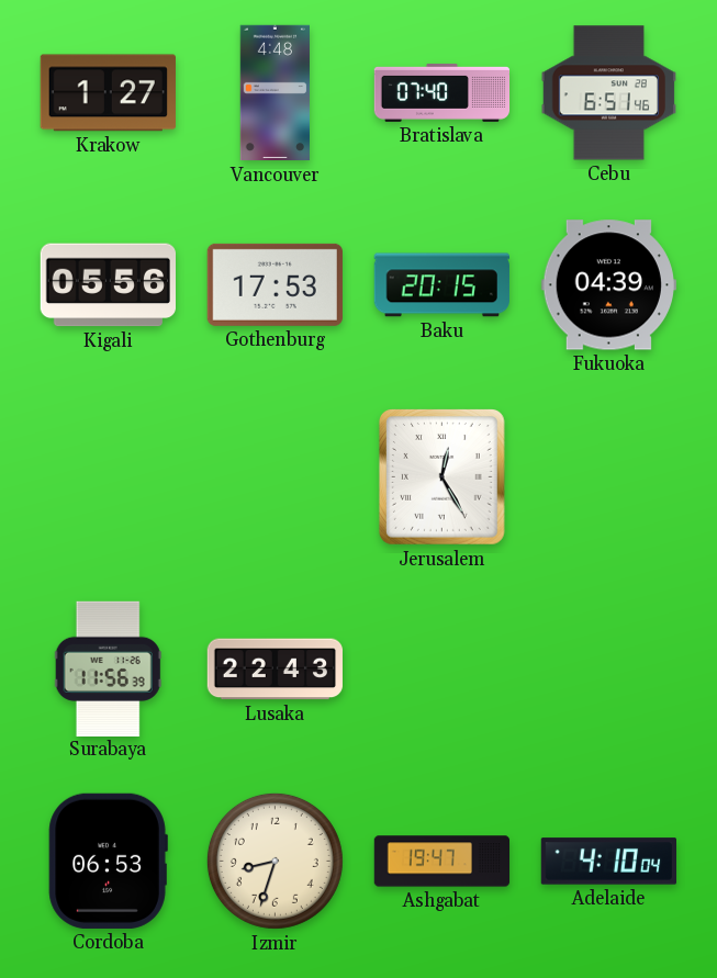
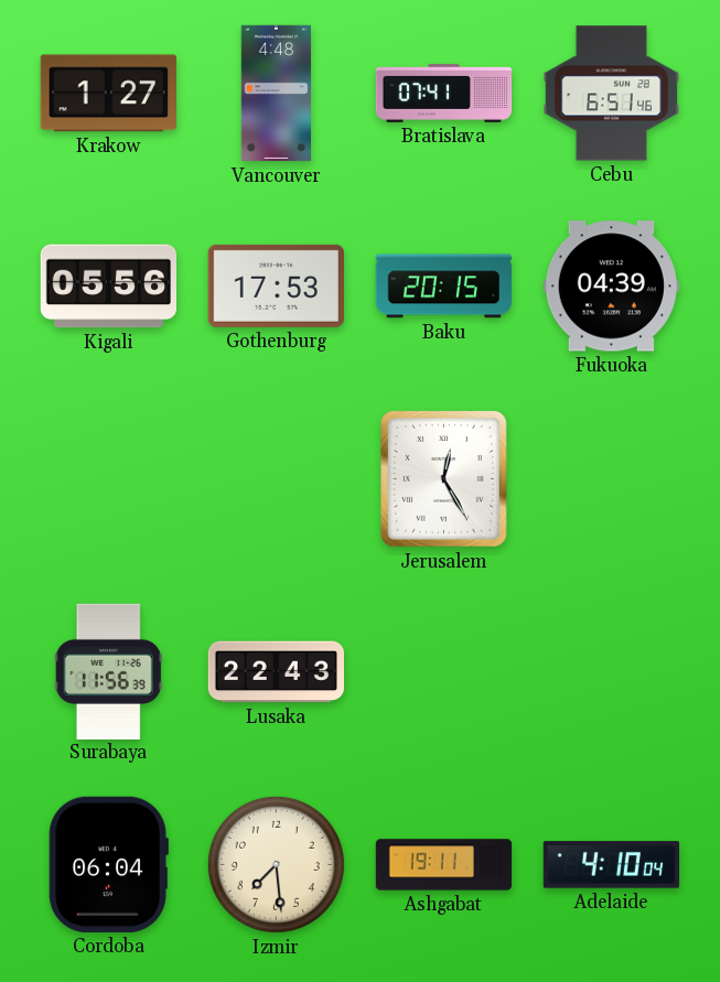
Bratislava: 07:40 -> 07:41 (444, 93)
Cordoba: 06:53 -> 06:04 (108, 864)
Izmir: 8:33 -> 7:29 (276, 864)
Ashgabat: 19:47 -> 19:11 (444, 865)
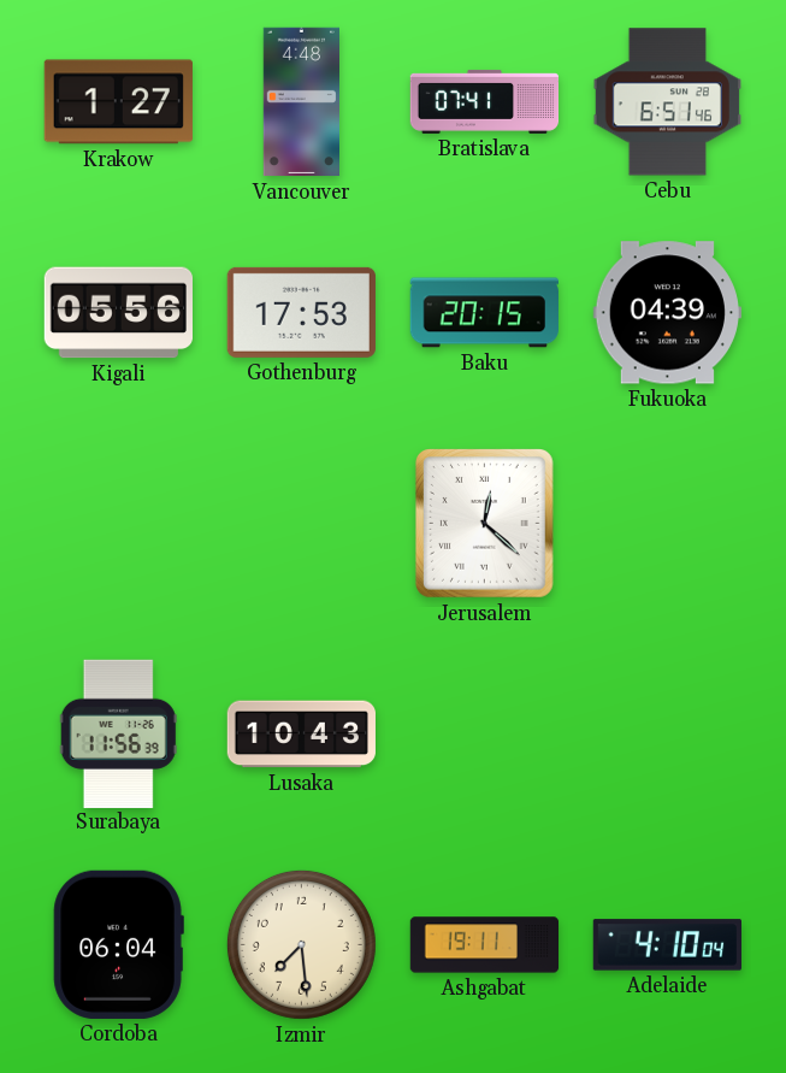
Jerusalem: 12:25 -> 12:22 (484, 524)
Lusaka: 22:43 -> 10:43 (301, 735)
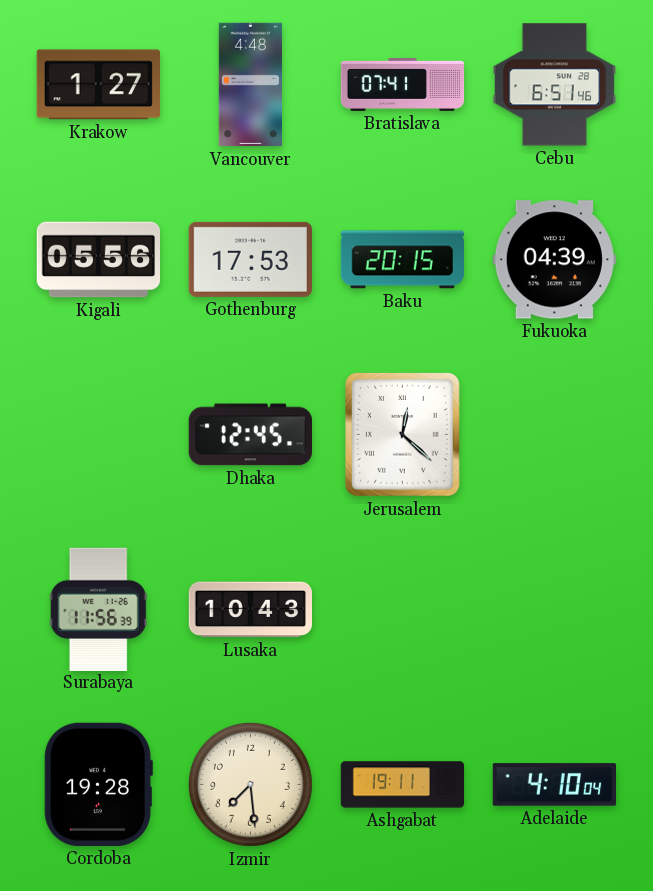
Dhaka: none -> 12:45 (250, 435)
Cordoba: 06:04 -> 19:28 (98, 784)
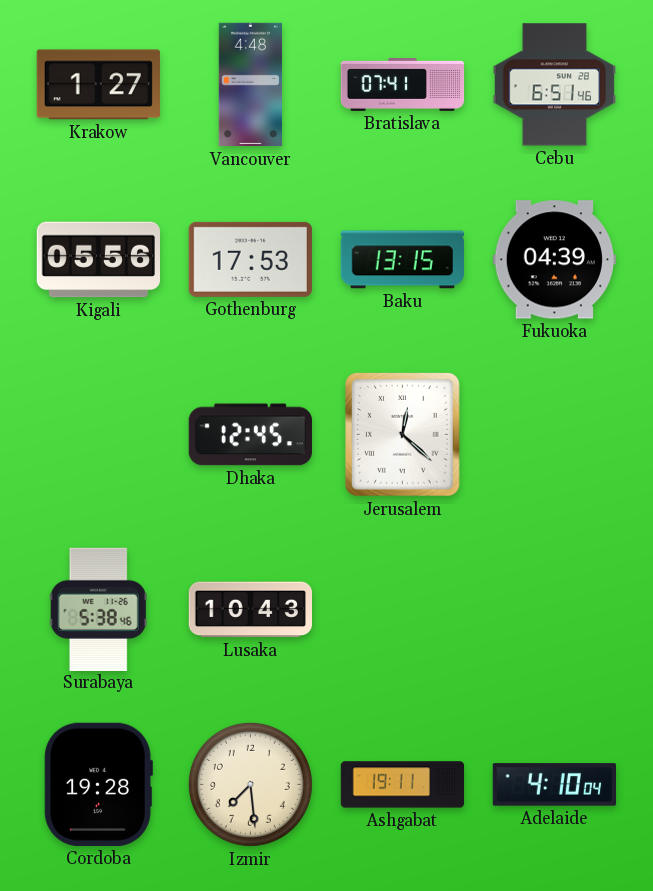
Baku: 20:15 -> 13:15 (402, 260)
Surabaya: 11:56 -> 5:38 (98, 609)
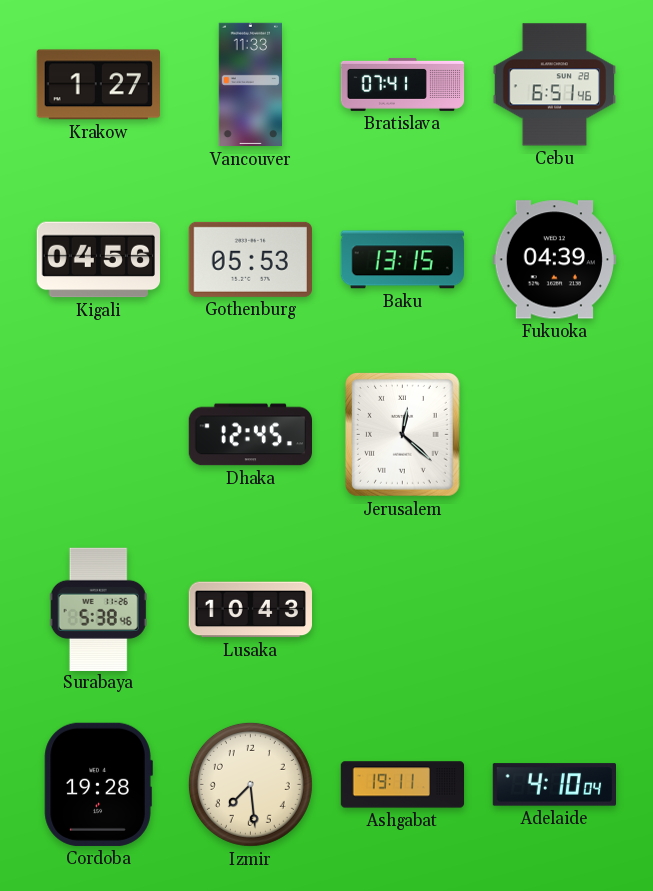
Vancouver: 4:48 -> 11:33 (250, 85)
Kigali: 05:56 -> 04:56 (98, 260)
Gothenburg: 17:53 -> 05:53 (250, 259)
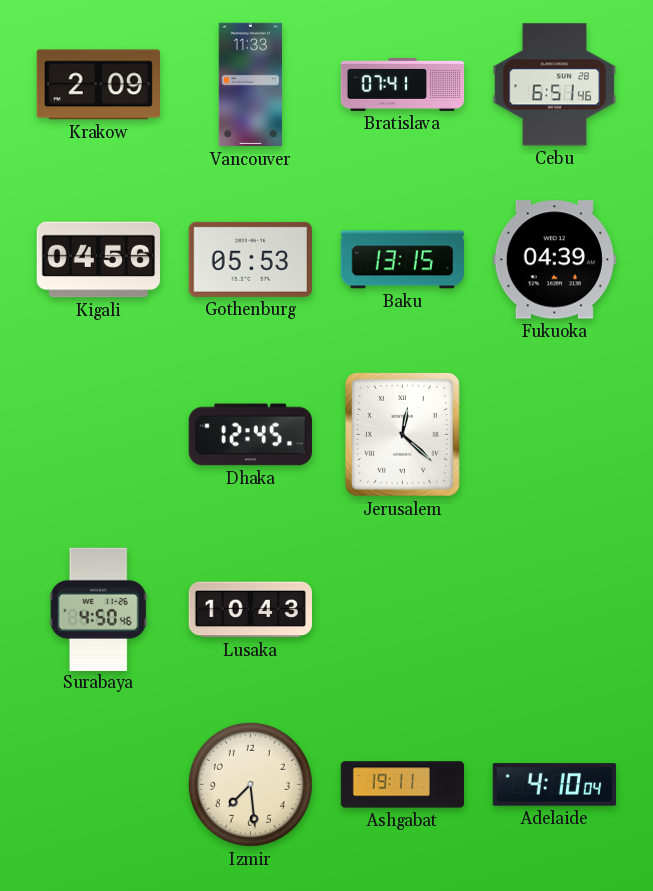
Krakow: 1:27 -> 2:09 (98, 85)
Surabaya: 5:38 -> 4:50 (98, 609)
Cordoba: 19:28 -> none (98, 784)
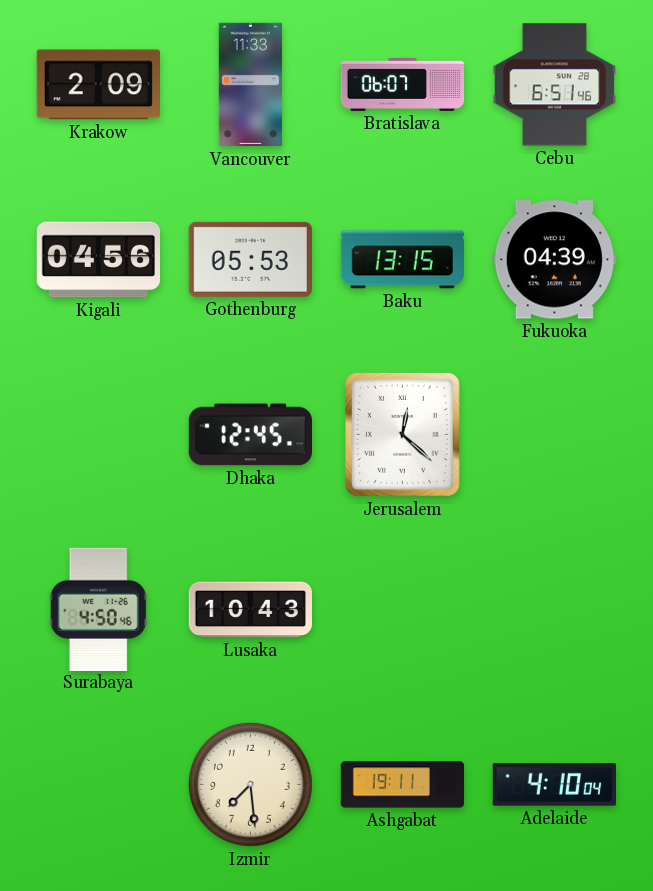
Bratislava: 07:41 -> 06:07 (403, 84)
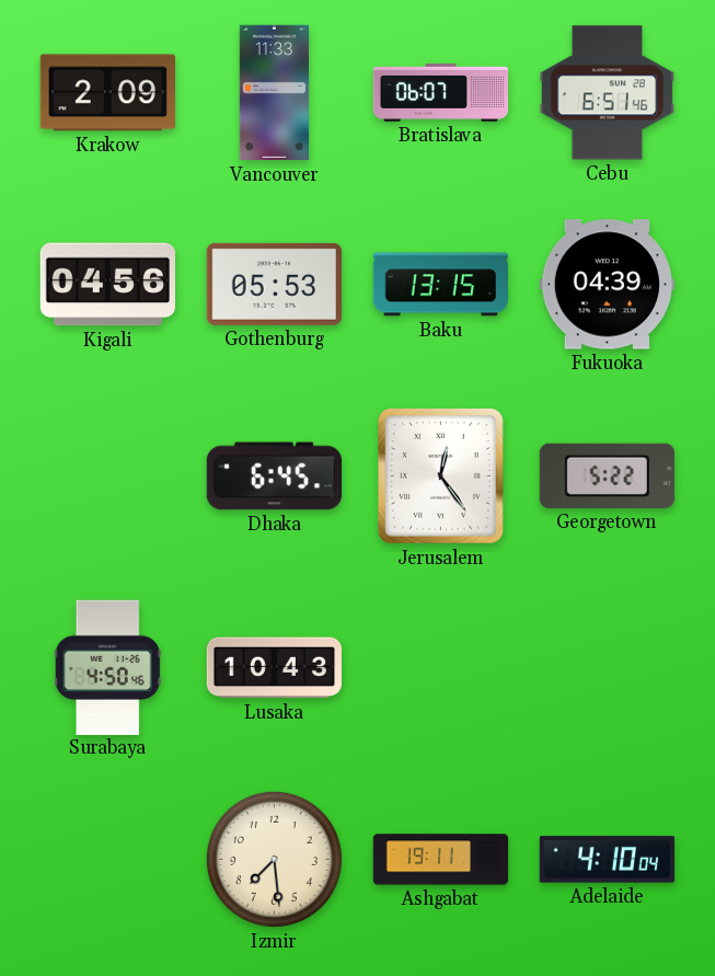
Dhaka: 12:45 -> 6:45 (274, 476)
Jerusalem: 12:22 -> 12:24 (440, 476)
Georgetown: none -> 5:22 (607, 475)
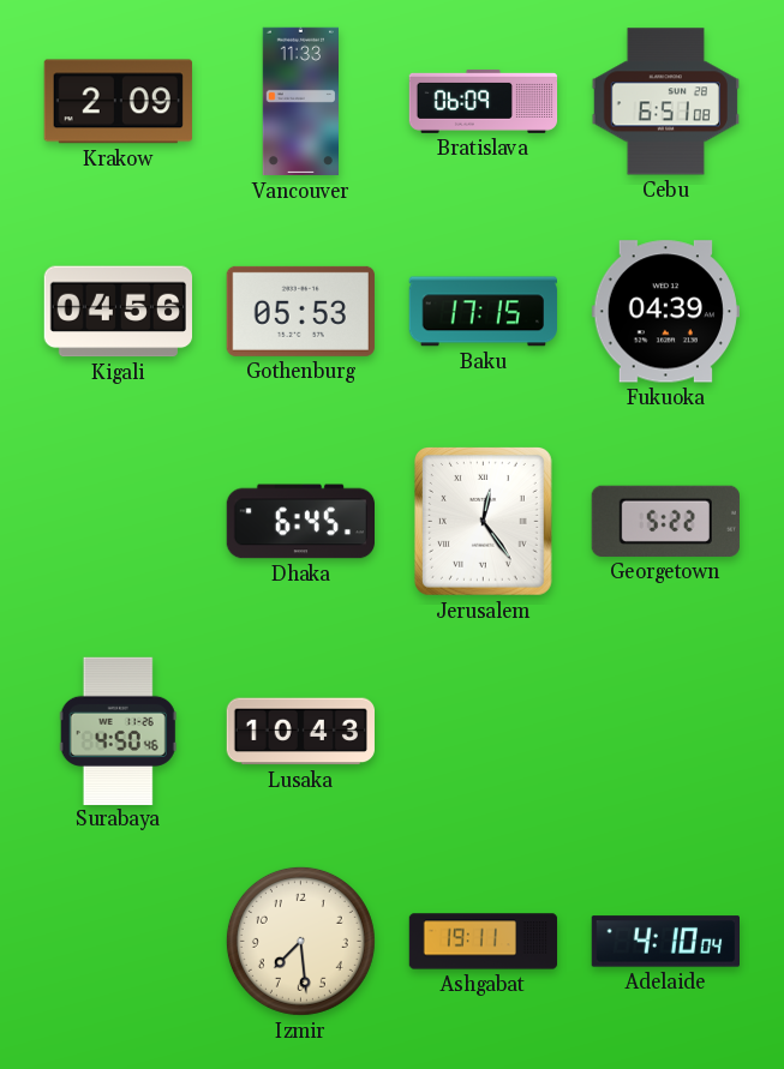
Bratislava: 06:07 -> 06:09 (484, 101)
Cebu: 6:51:46 -> 6:51:08 (665, 102)
Baku: 13:15 -> 17:15 (483, 312)
